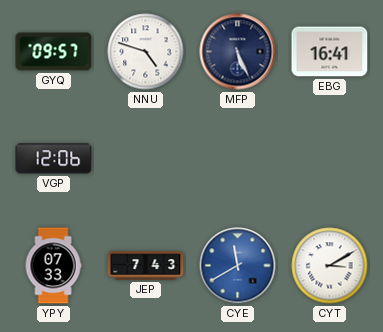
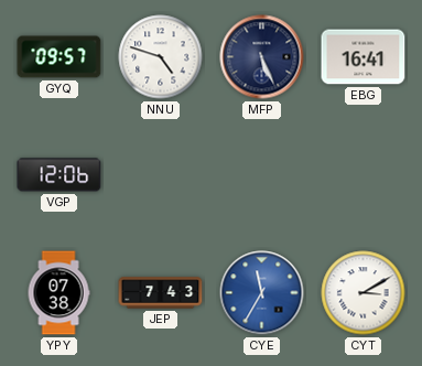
YPY: 07:33 -> 07:38 (58, 293)
CYE: 11:40 -> 11:35 (262, 293)
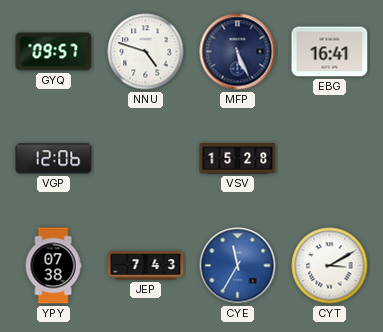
VSV: none -> 15:28 (238, 159)
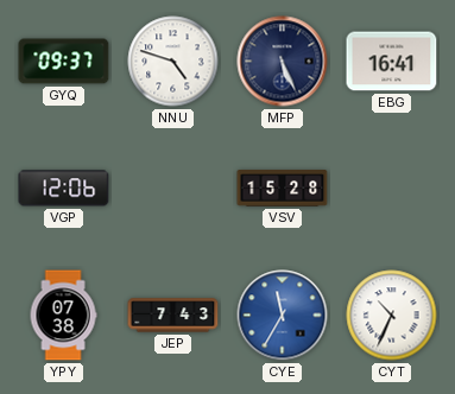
GYQ: 09:57 -> 09:37 (64, 62)
CYT: 3:10 -> 10:34 (392, 316)
